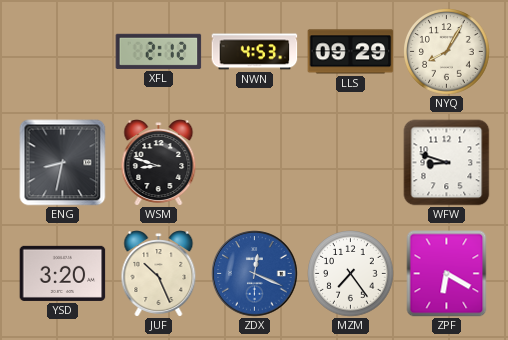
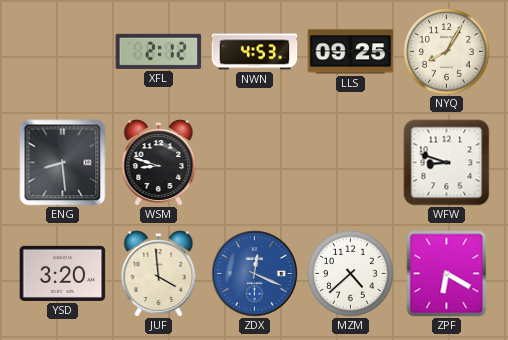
LLS: 09:29 -> 09:25 (351, 52)
ENG: 8:32 -> 8:29 (63, 163)
JUF: 10:26 -> 3:59 (159, 274)
MZM: 7:24 -> 4:38 (351, 274)
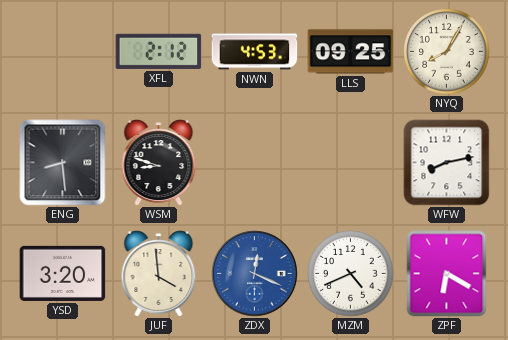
WFW: 8:48 -> 8:13 (447, 163)
MZM: 4:38 -> 4:41 (351, 274)
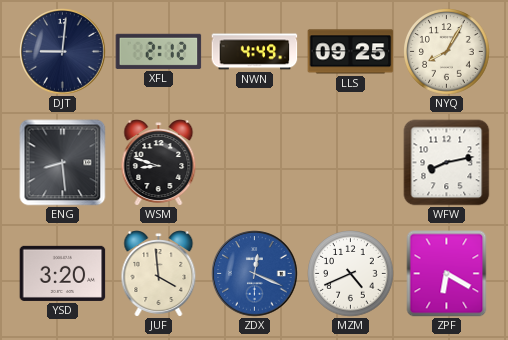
DJT: none -> 9:01 (63, 52)
NWN: 4:53 -> 4:49 (255, 52)
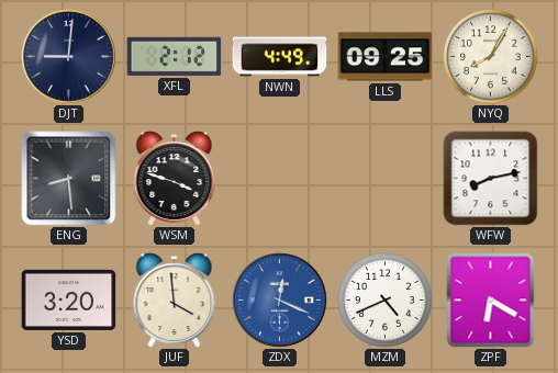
WSM: 8:48 -> 3:48 (175, 179)
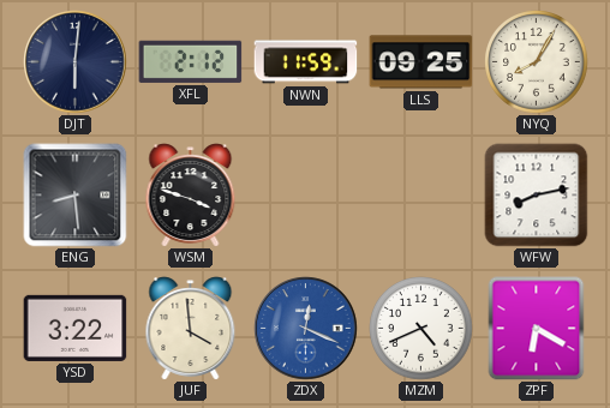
DJT: 9:01 -> 6:01 (76, 62)
NWN: 4:49 -> 11:59 (306, 62)
YSD: 3:20 -> 3:22 (76, 328)
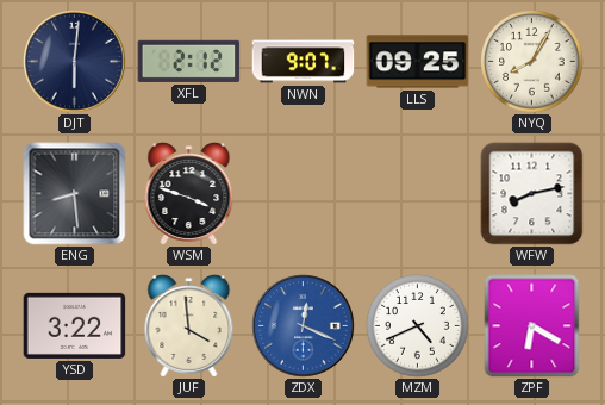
NWN: 11:59 -> 9:07 (304, 62)
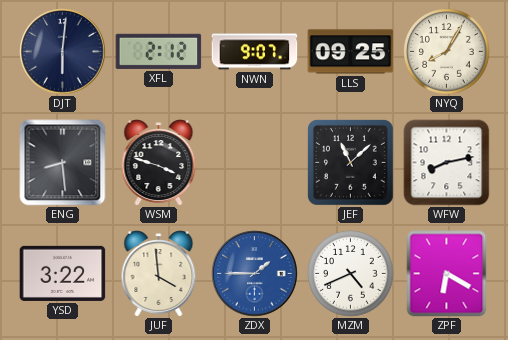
JEF: none -> 11:08 (351, 163)
ZDX: 12:19 -> 1:45 (255, 274)
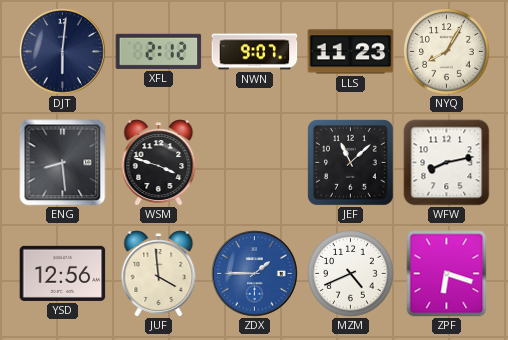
LLS: 09:25 -> 11:23 (351, 52)
YSD: 3:22 -> 12:56 (63, 273)
ZPF: 6:20 -> 6:18 (447, 274)
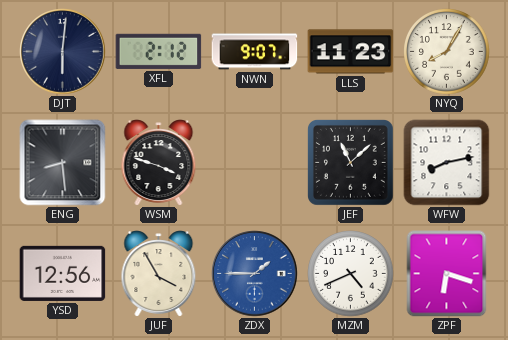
JUF: 3:59 -> 3:55 (159, 274)
